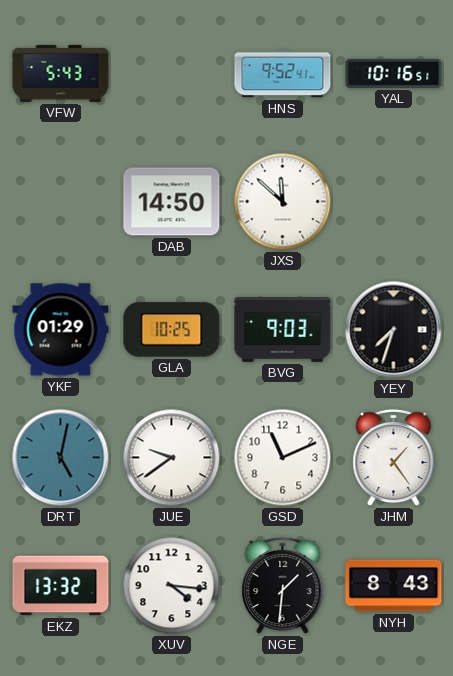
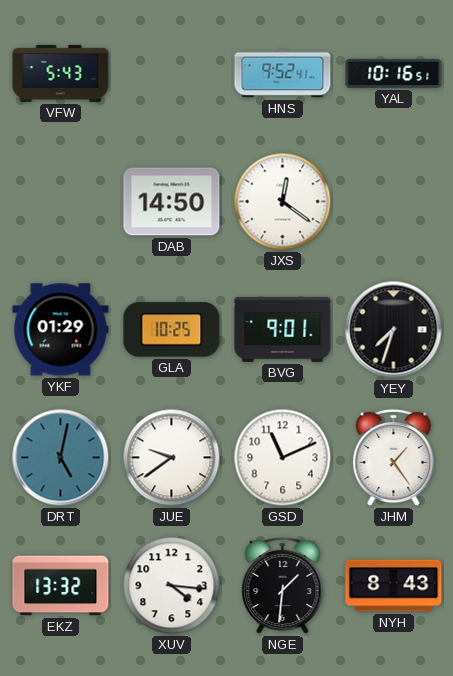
JXS: 11:52 -> 12:21 (283, 202)
BVG: 9:03 -> 9:01 (283, 329)
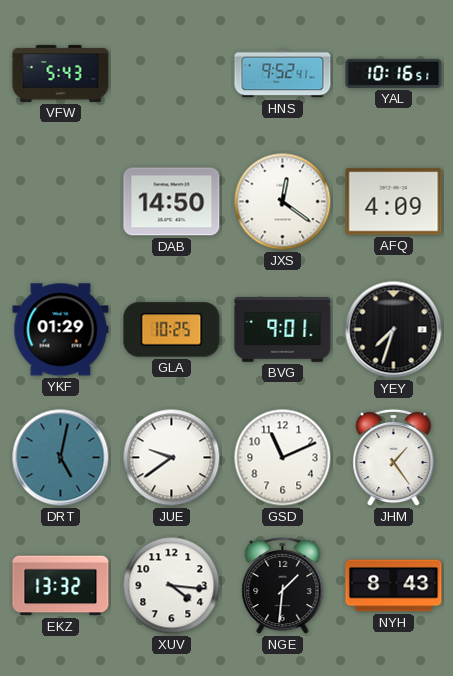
AFQ: none -> 4:09 (394, 202)
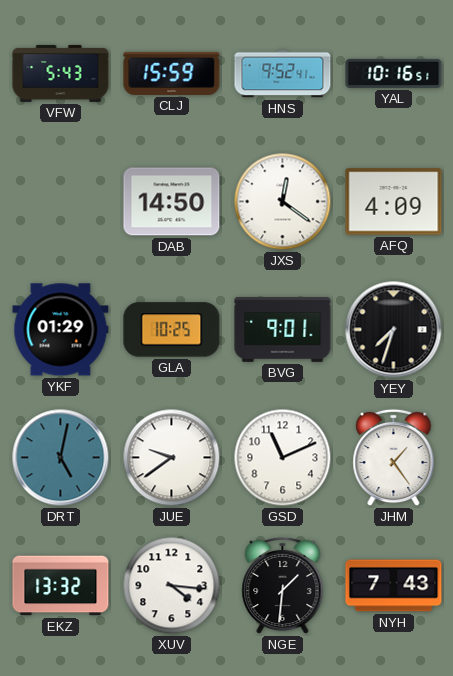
CLJ: none -> 15:59 (172, 73)
NYH: 8:43 -> 7:43 (394, 586)
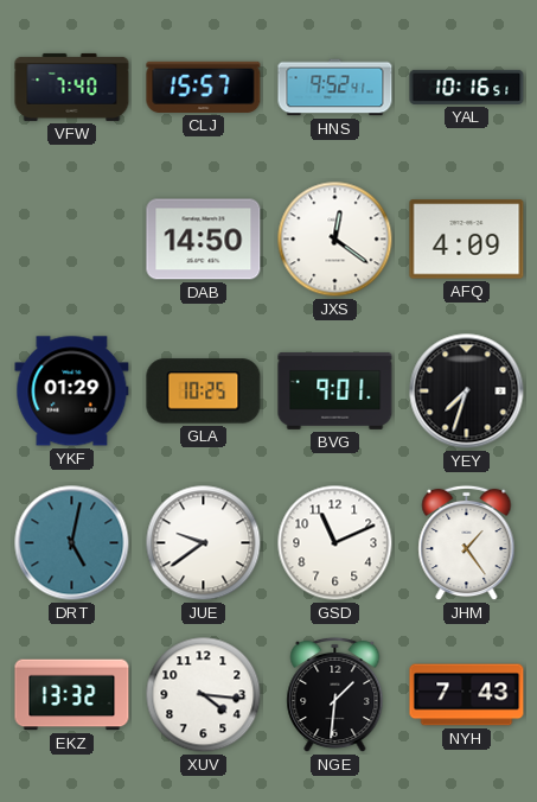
VFW: 5:43 -> 7:40 (72, 87)
CLJ: 15:59 -> 15:57 (204, 87)
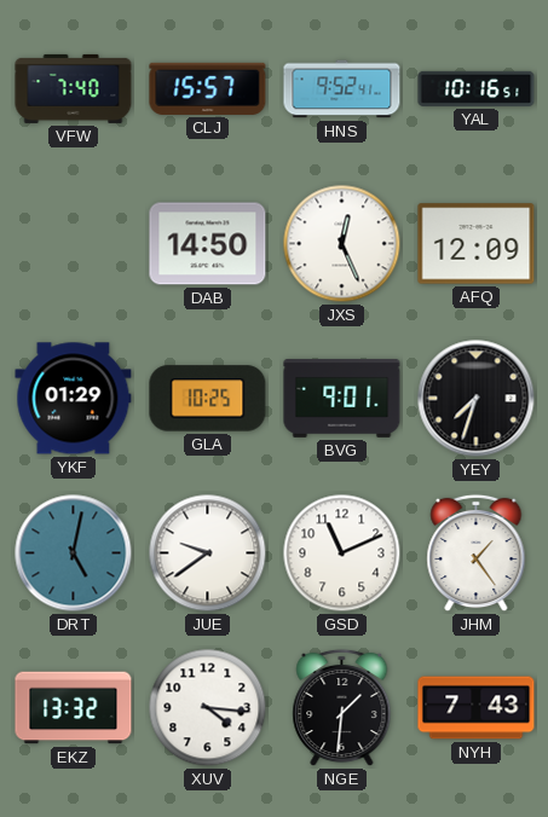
JXS: 12:21 -> 12:26 (342, 244)
AFQ: 4:09 -> 12:09 (477, 244)
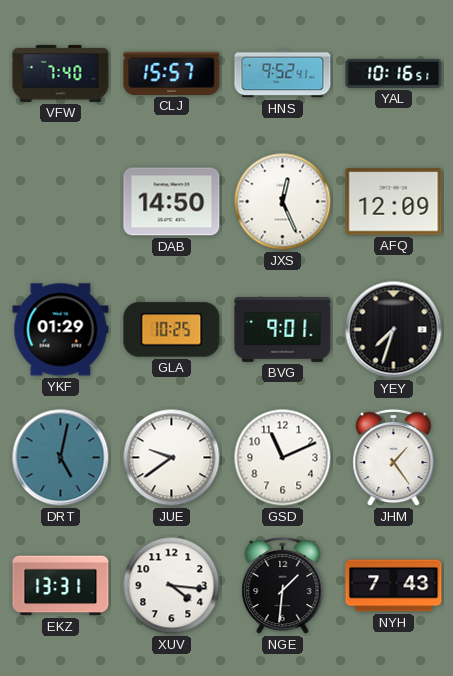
EKZ: 13:32 -> 13:31 (61, 586)
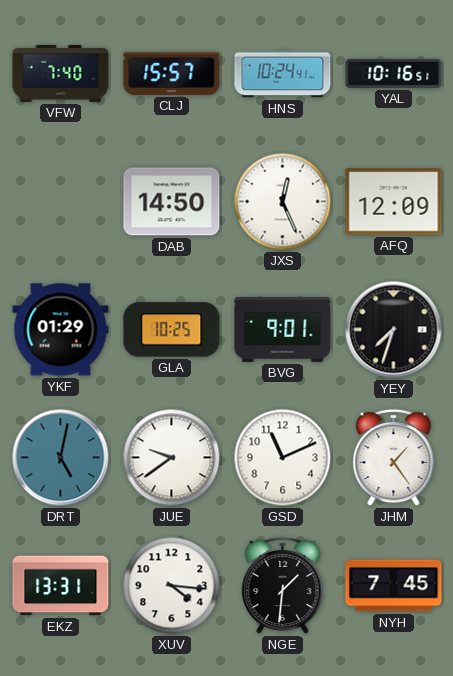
HNS: 9:52 -> 10:24 (283, 74)
NYH: 7:43 -> 7:45 (394, 586)
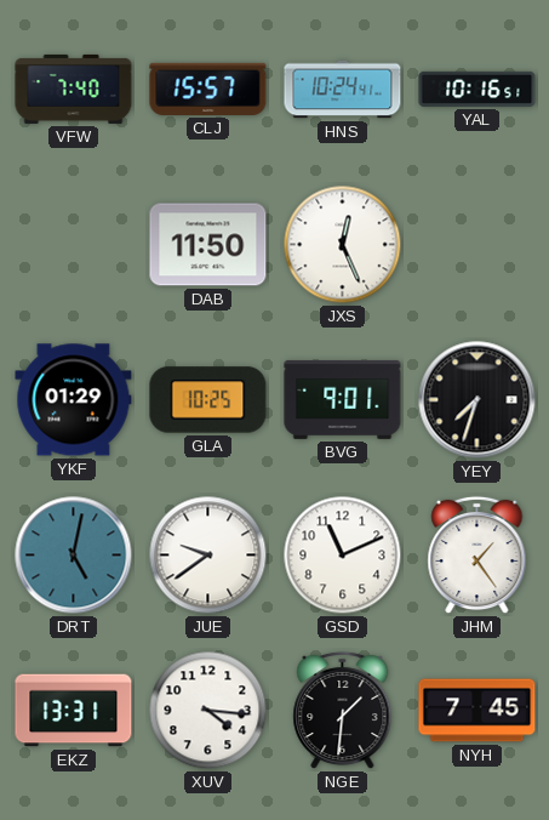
DAB: 14:50 -> 11:50 (208, 245)
AFQ: 12:09 -> none (394, 202)
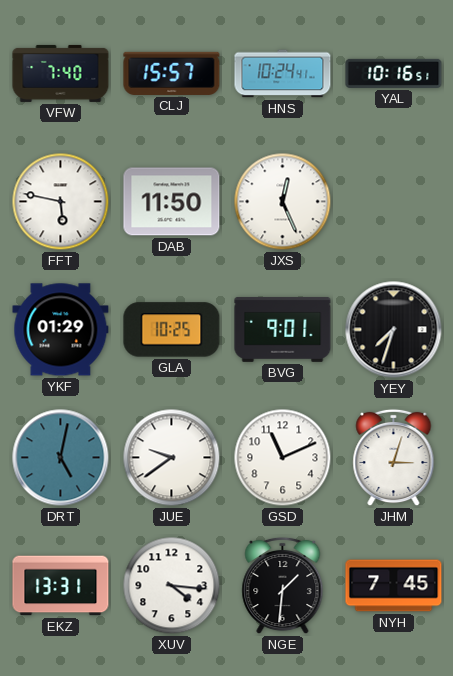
FFT: none -> 5:47 (61, 202)
JHM: 1:24 -> 3:03 (394, 458)
